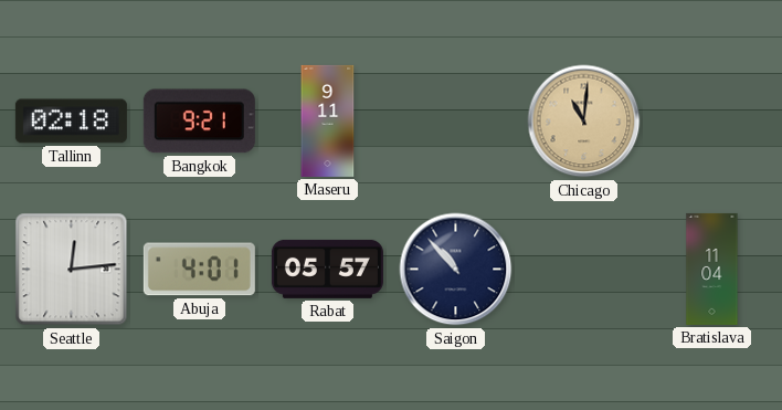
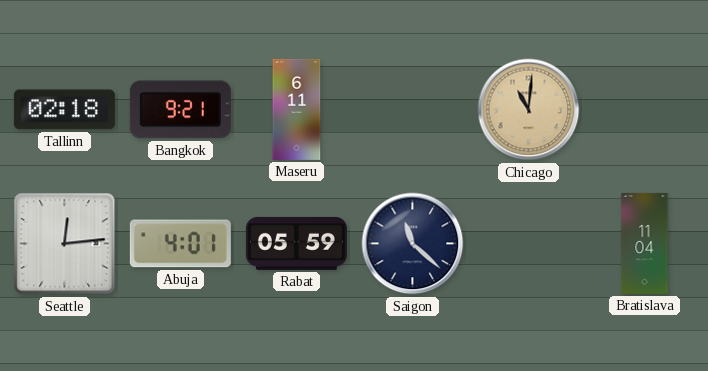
Maseru: 9:11 -> 6:11 (297, 109)
Rabat: 05:57 -> 05:59 (296, 243)
Saigon: 10:53 -> 11:22 (413, 244)
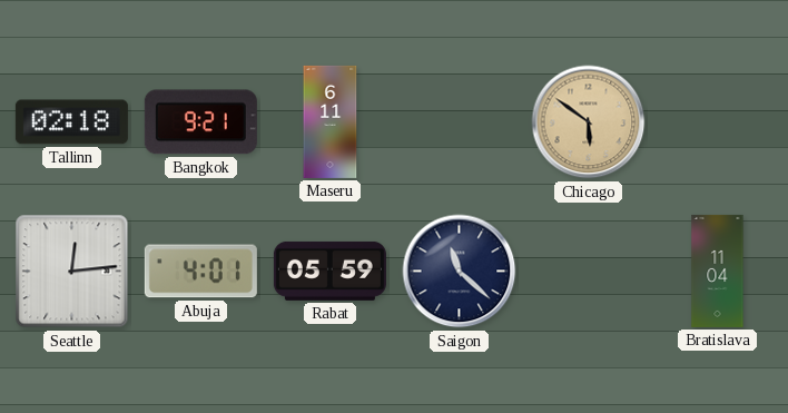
Chicago: 11:01 -> 5:51 (589, 122)
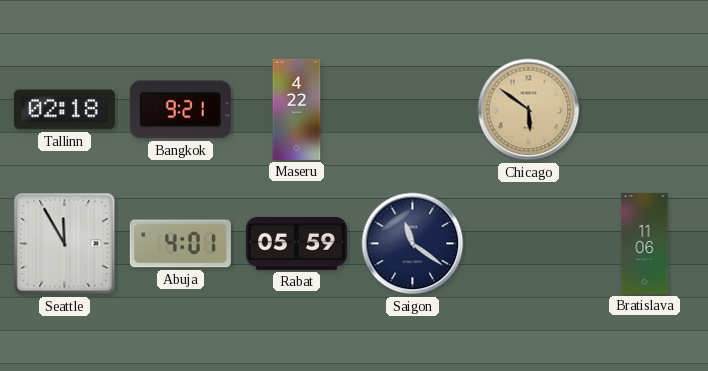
Maseru: 6:11 -> 4:22 (297, 109)
Seattle: 12:14 -> 11:55 (65, 244)
Saigon: 11:22 -> 11:21 (413, 244)
Bratislava: 11:04 -> 11:06 (645, 243)
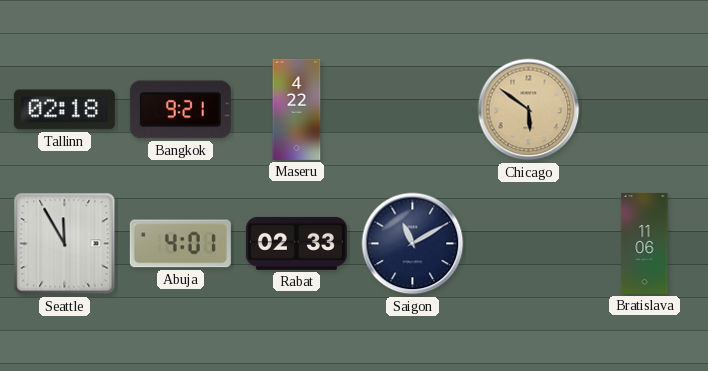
Rabat: 05:59 -> 02:33 (296, 243)
Saigon: 11:21 -> 11:10 (413, 244)
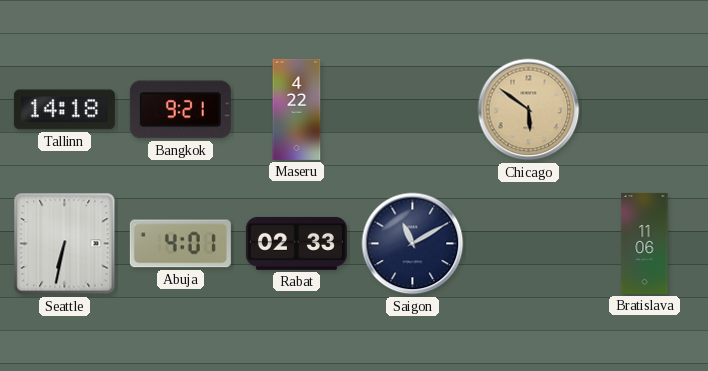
Tallinn: 02:18 -> 14:18 (64, 110)
Seattle: 11:55 -> 6:32 (65, 244)
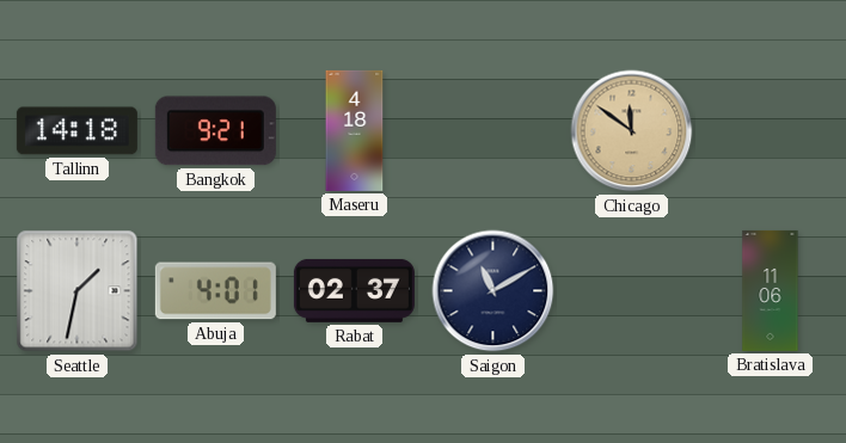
Maseru: 4:22 -> 4:18 (355, 130)
Chicago: 5:51 -> 11:51 (632, 131)
Seattle: 6:32 -> 1:32 (78, 291)
Rabat: 02:33 -> 02:37 (354, 290)
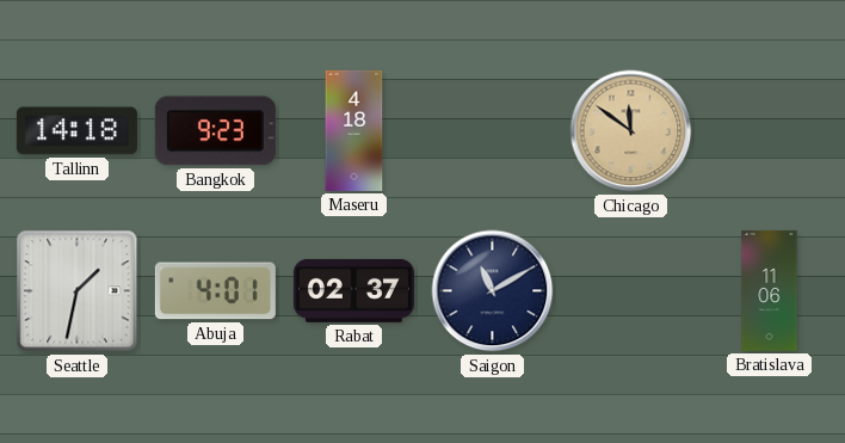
Bangkok: 9:21 -> 9:23 (215, 131)
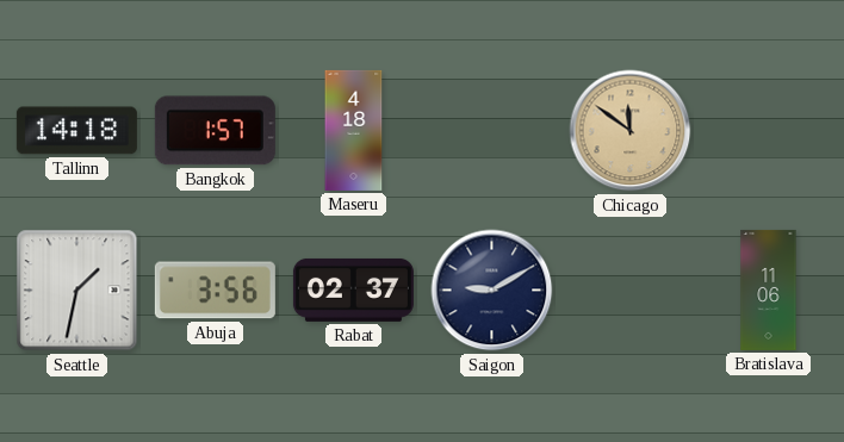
Bangkok: 9:23 -> 1:57 (215, 131)
Abuja: 4:01 -> 3:56 (215, 291)
Saigon: 11:10 -> 9:10 (492, 291)
